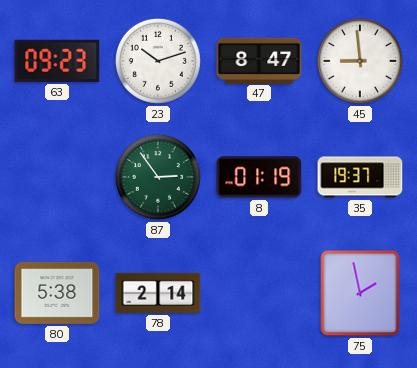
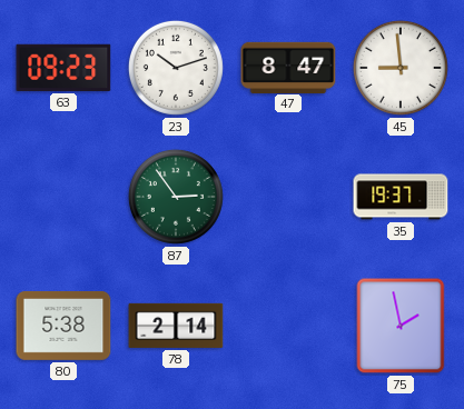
8: 01:19 -> none (259, 177)
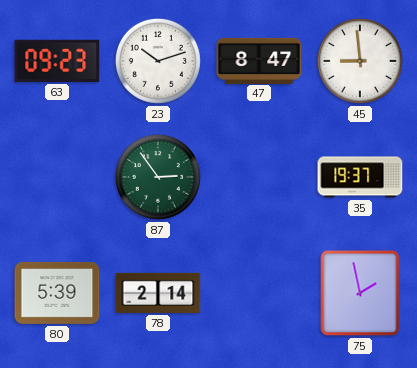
80: 5:38 -> 5:39 (57, 293)
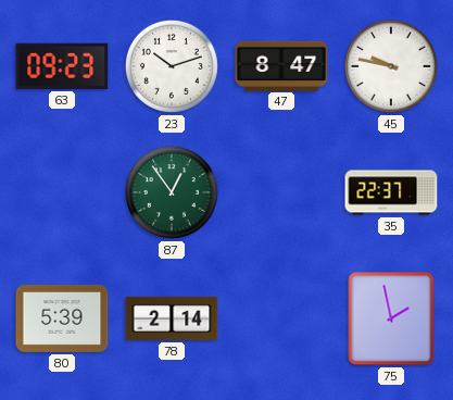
45: 8:59 -> 9:47 (391, 66)
87: 2:54 -> 12:54 (172, 192)
35: 19:37 -> 22:37 (391, 192)
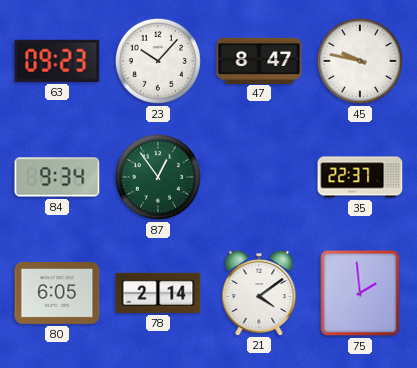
23: 10:12 -> 10:07 (158, 61)
84: none -> 9:34 (57, 177)
80: 5:39 -> 6:05 (57, 293)
21: none -> 4:09 (259, 293)
75: 1:58 -> 1:59 (360, 293)
